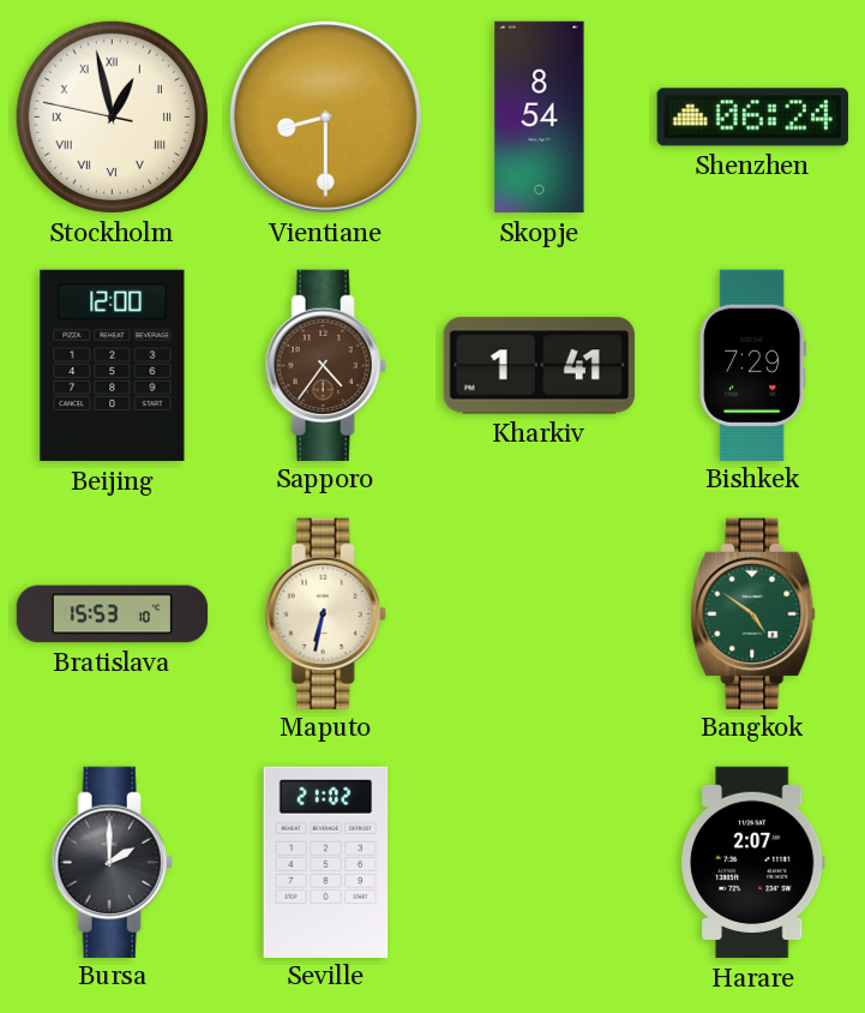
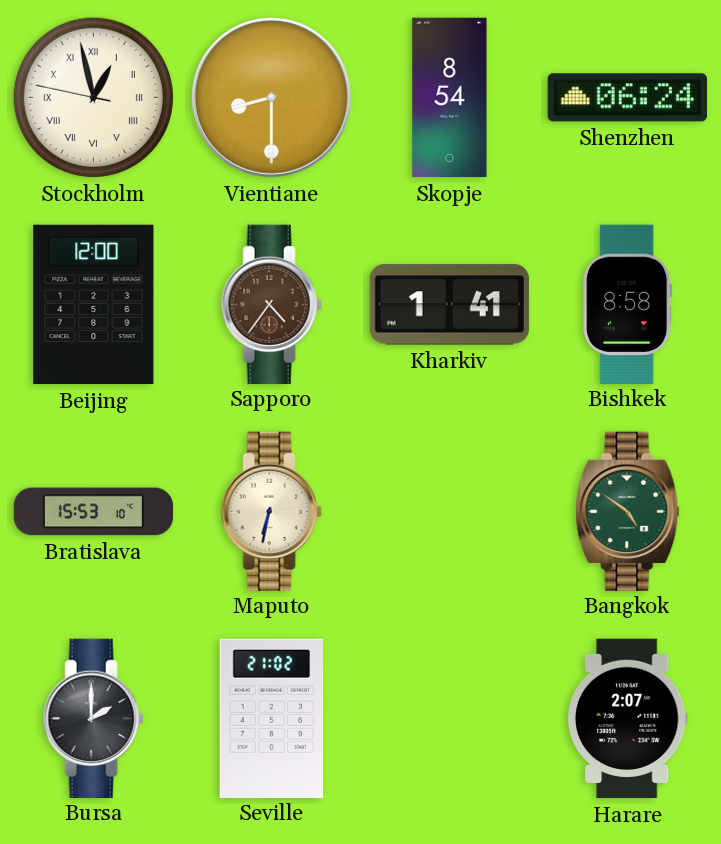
Bishkek: 7:29 -> 8:58 (628, 304)
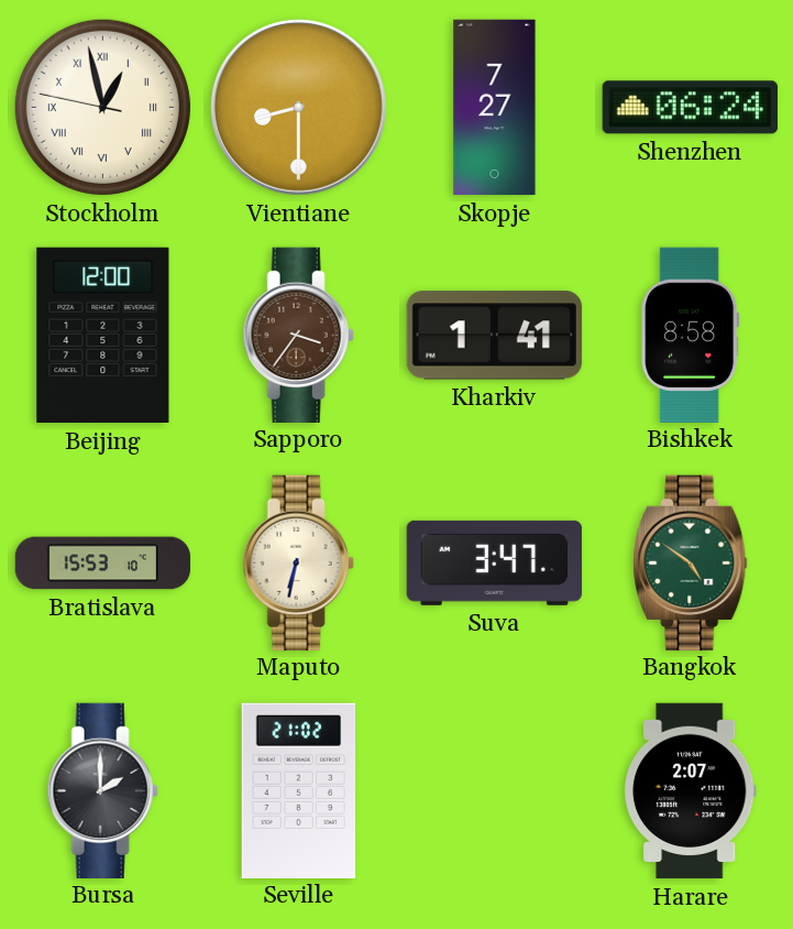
Skopje: 8:54 -> 7:27 (495, 108)
Sapporo: 4:36 -> 3:36 (298, 335)
Suva: none -> 3:47 (494, 562)
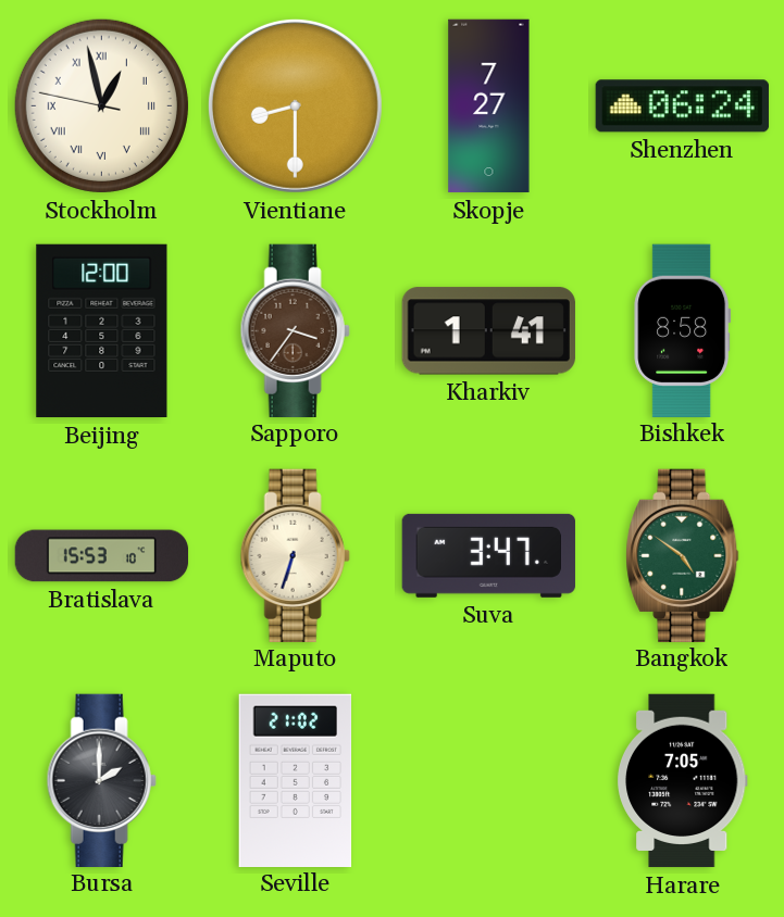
Maputo: 6:32 -> 6:33 (295, 555)
Harare: 2:07 -> 7:05 (682, 781)
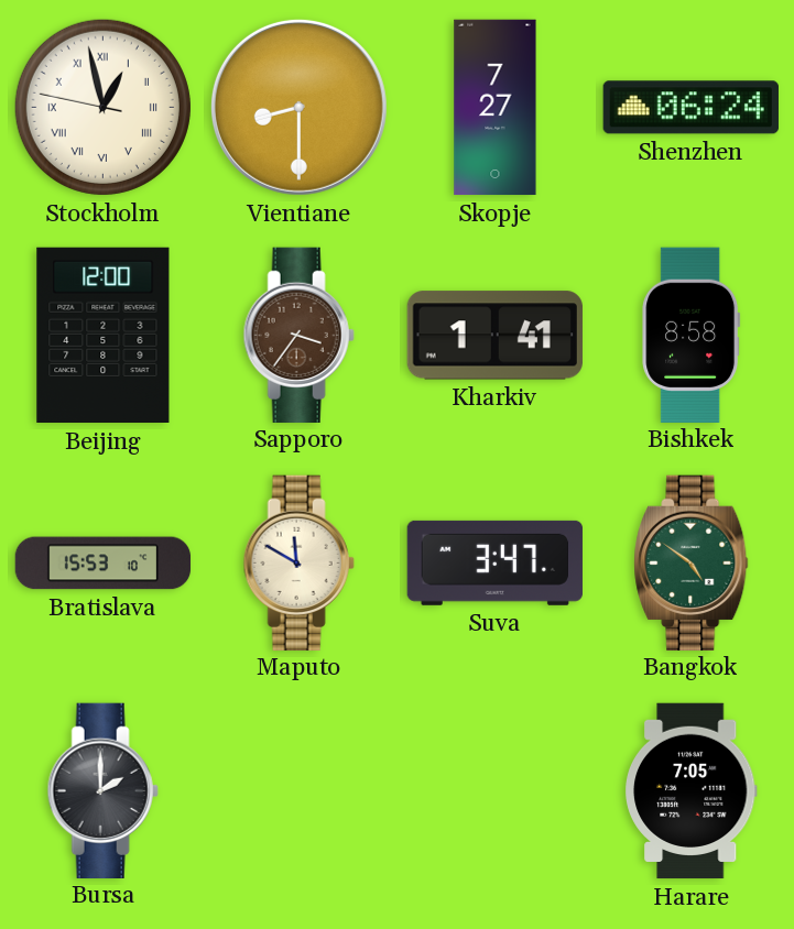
Maputo: 6:33 -> 11:50 (298, 562)
Seville: 21:02 -> none (296, 780)
